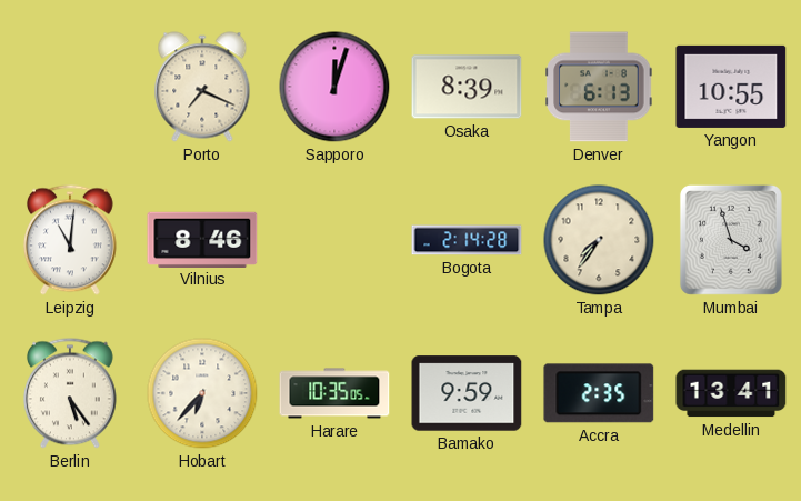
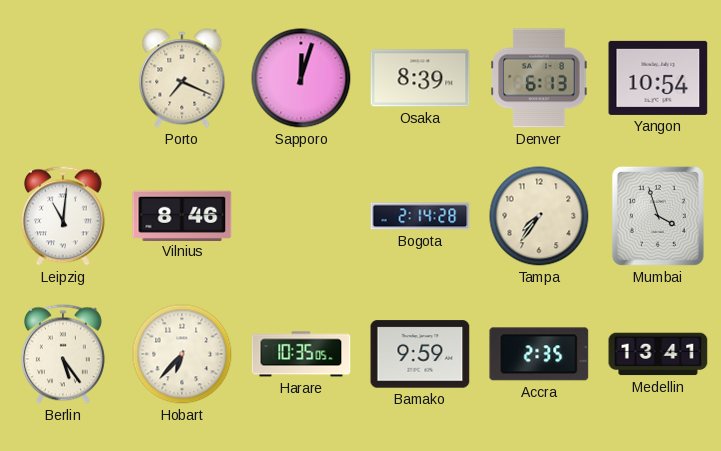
Yangon: 10:55 -> 10:54 (658, 78)
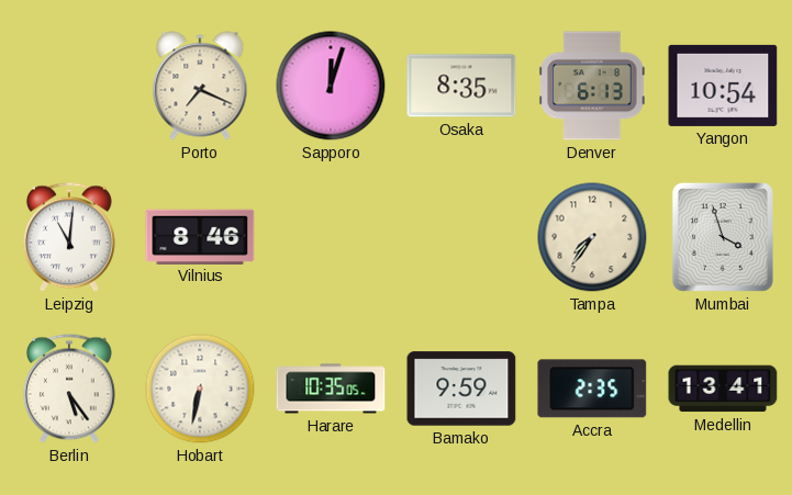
Osaka: 8:39 -> 8:35 (461, 86)
Bogota: 2:14 -> none (420, 216)
Hobart: 6:37 -> 6:32 (200, 389)
